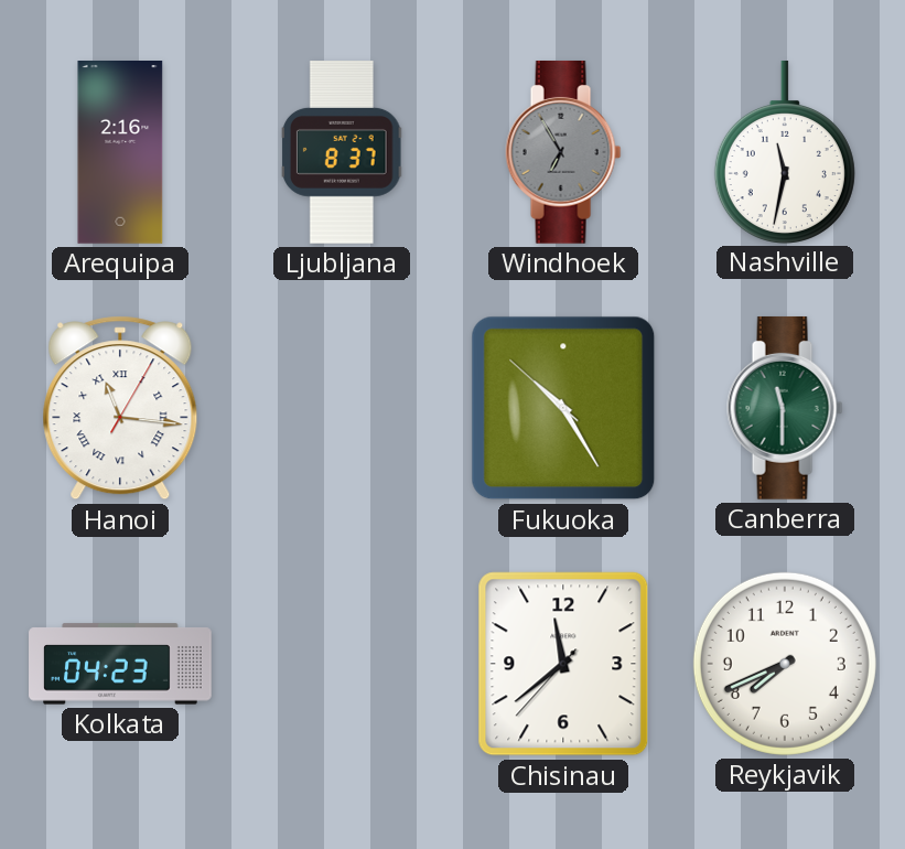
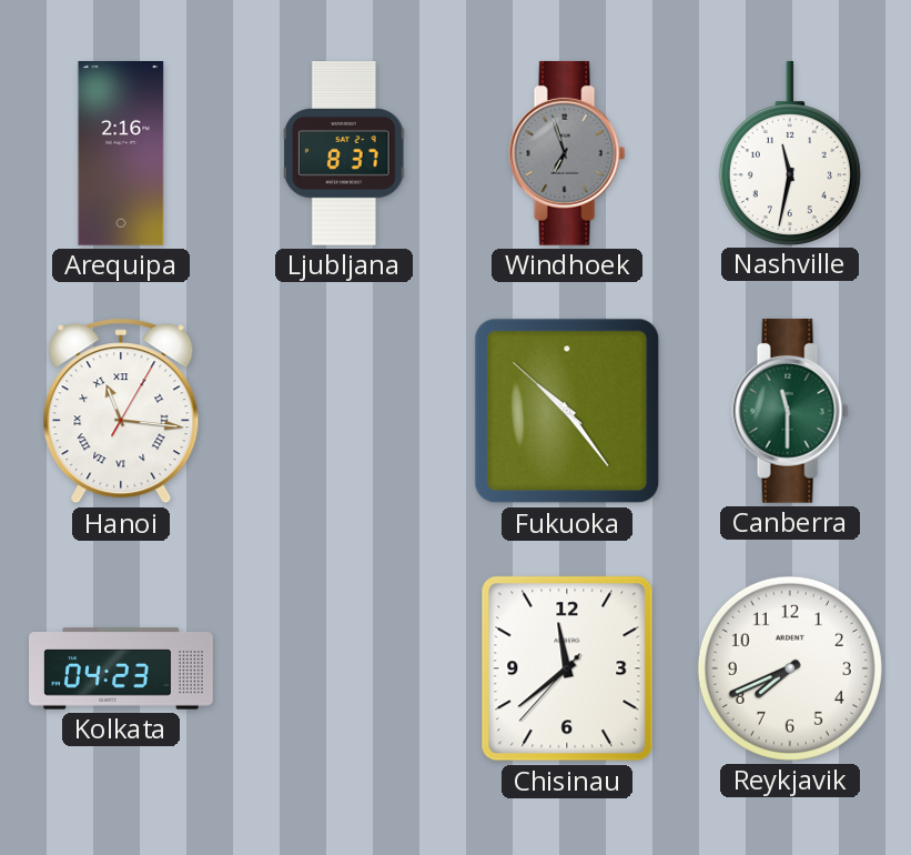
Windhoek: 6:55 -> 6:57 (567, 153)
Fukuoka: 10:24 -> 10:23 (567, 411)
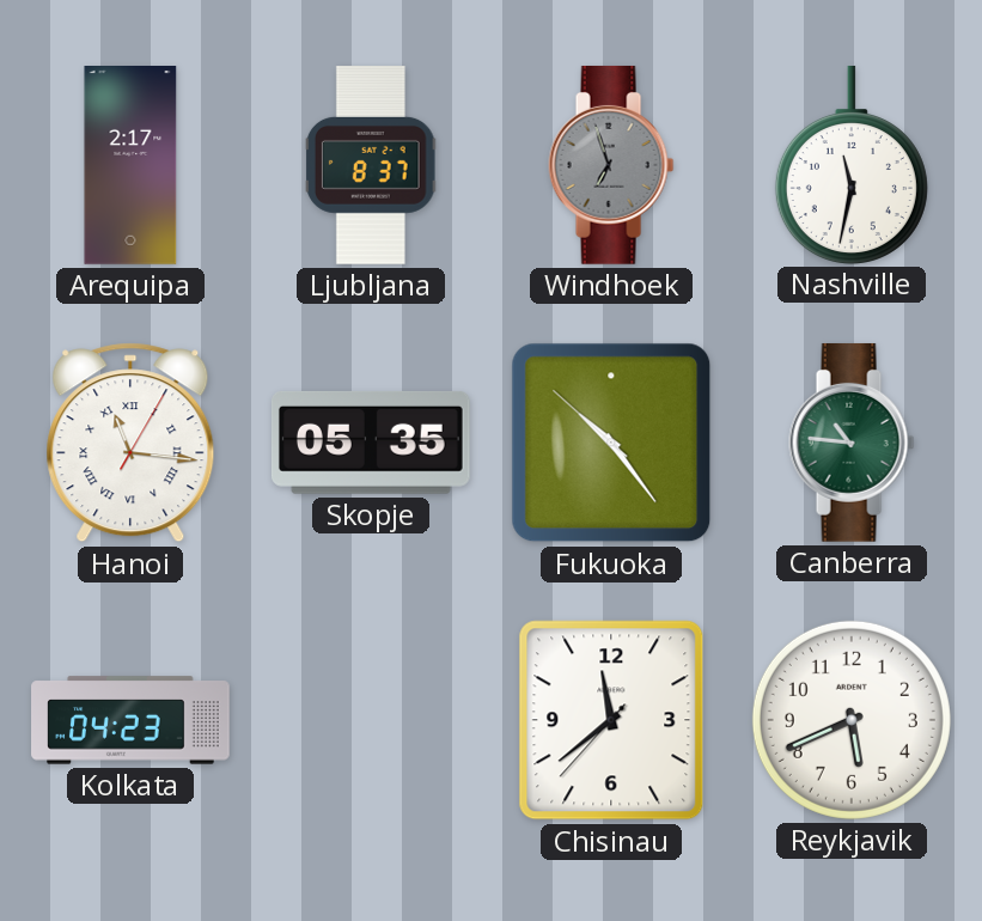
Arequipa: 2:16 -> 2:17 (130, 166)
Skopje: none -> 05:35 (371, 443)
Canberra: 11:30 -> 10:46 (852, 443)
Reykjavik: 7:41 -> 5:41 (852, 720)
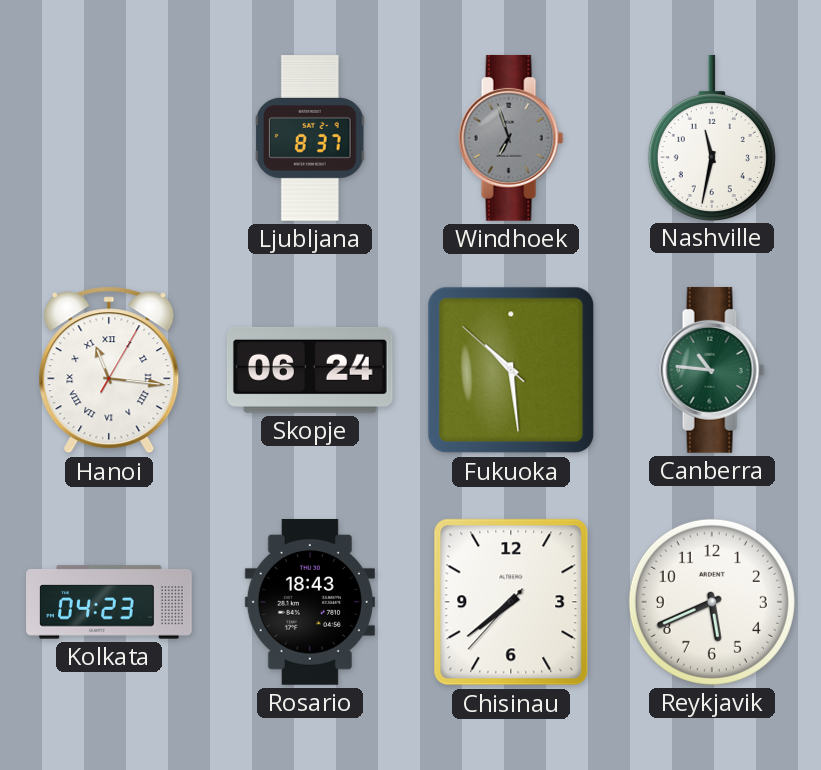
Arequipa: 2:17 -> none (130, 166)
Skopje: 05:35 -> 06:24 (310, 370)
Fukuoka: 10:23 -> 10:28 (511, 370)
Rosario: none -> 18:43 (310, 603)
Chisinau: 11:38 -> 7:38 (511, 602)
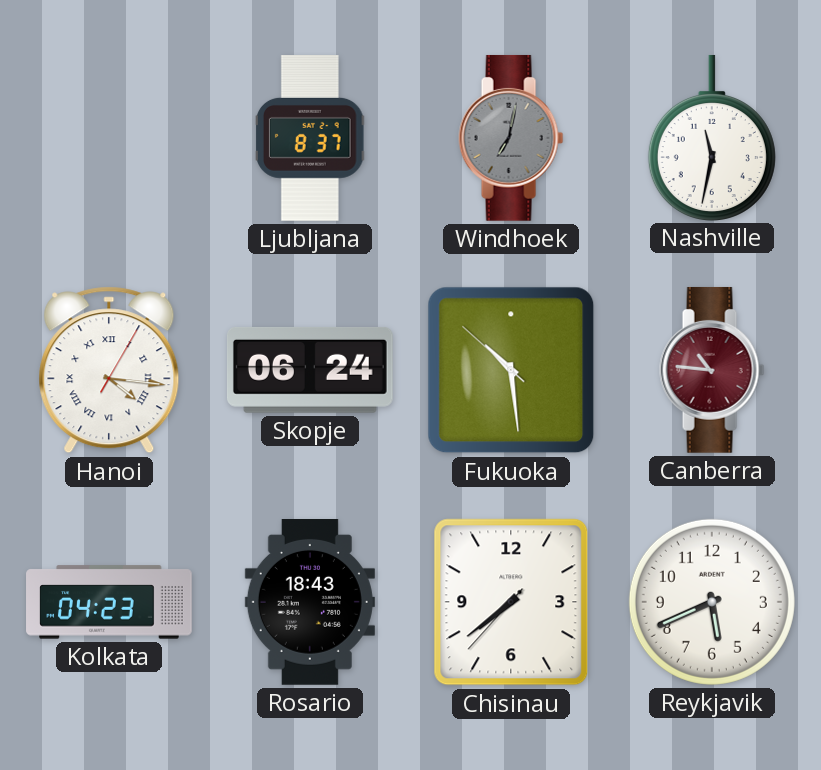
Windhoek: 6:57 -> 7:02 (511, 138)
Hanoi: 11:16 -> 4:16 (109, 370)
Canberra dial: green -> burgundy (712, 370)
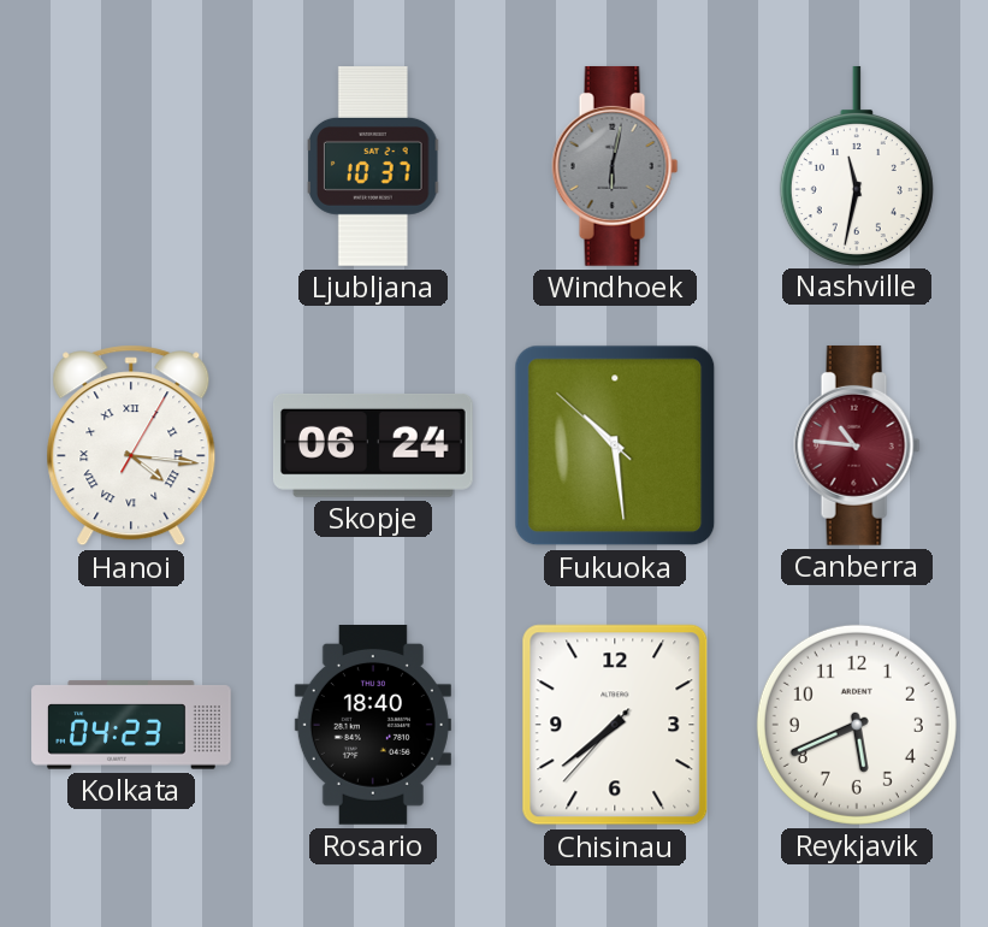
Ljubljana: 8:37 -> 10:37 (373, 167)
Windhoek: 7:02 -> 6:02 (615, 166)
Rosario: 18:43 -> 18:40 (373, 726)
